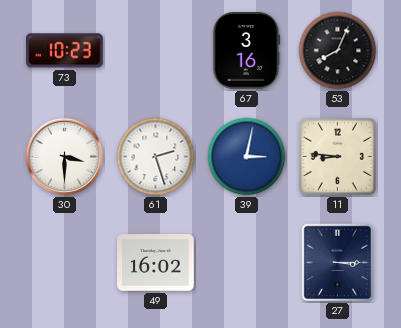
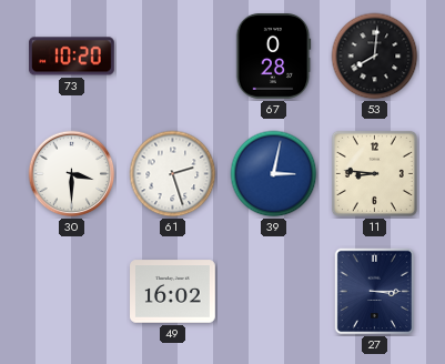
73: 10:23 -> 10:20 (71, 57)
67: 3:16 -> 0:28 (273, 57)
53: 8:04 -> 8:01 (375, 57)
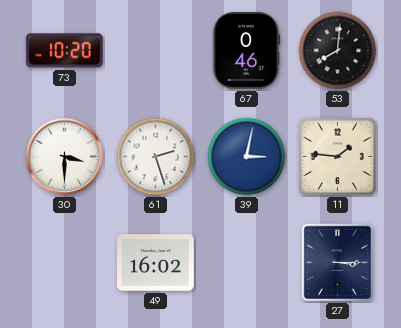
67: 0:28 -> 0:46 (246, 51)
11: 8:46 -> 1:46 (337, 156)
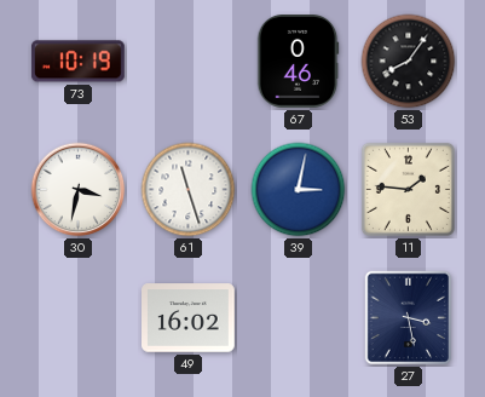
73: 10:20 -> 10:19 (77, 62)
53: 8:01 -> 8:06 (409, 62)
30: 3:30 -> 3:32 (79, 190)
61: 2:27 -> 11:27 (189, 190)
27: 3:15 -> 3:28 (409, 318)
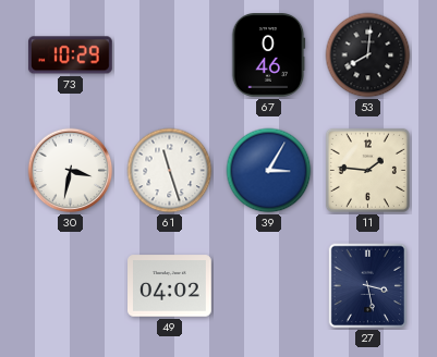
73: 10:19 -> 10:29 (70, 56)
53: 8:06 -> 8:01 (368, 56)
39: 3:02 -> 3:05 (269, 171)
49: 16:02 -> 04:02 (170, 286)
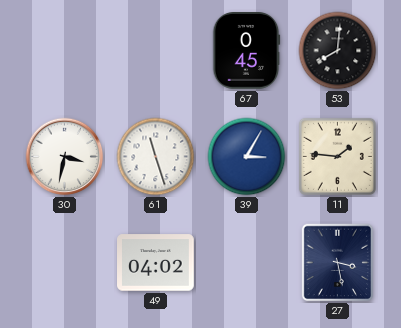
73: 10:29 -> none (70, 56)
67: 0:46 -> 0:45 (246, 51)
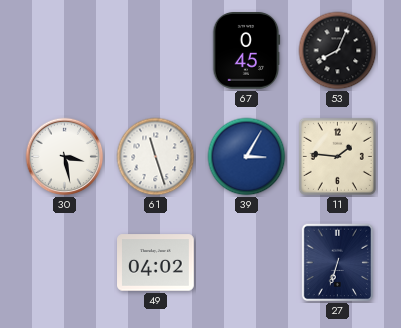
53: 8:01 -> 8:04 (338, 51)
30: 3:32 -> 3:28 (65, 157)
27: 3:28 -> 6:33 (338, 263)
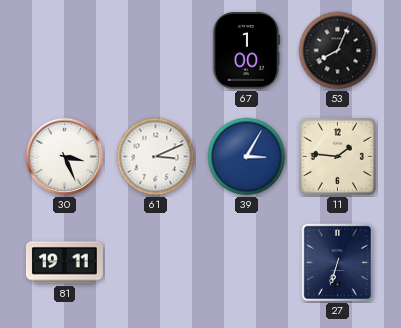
67: 0:45 -> 1:00 (246, 51)
30: 3:28 -> 3:26 (65, 157)
61: 11:27 -> 3:11 (156, 157)
81: none -> 19:11 (65, 263)
49: 04:02 -> none (156, 263)
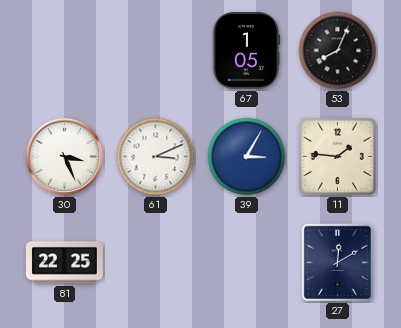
67: 1:00 -> 1:05 (246, 51)
81: 19:11 -> 22:25 (65, 263)
27: 6:33 -> 12:10 (338, 263)
